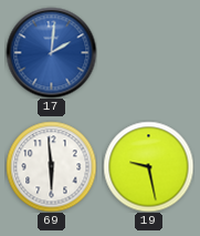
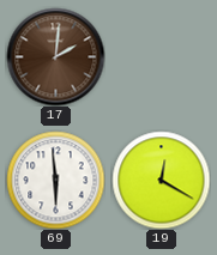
17 dial: blue -> brown (55, 56)
19: 9:28 -> 12:20 (161, 180)
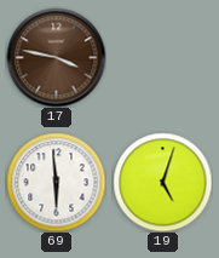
17: 2:01 -> 3:47 (56, 57)
19: 12:20 -> 5:03 (162, 182)
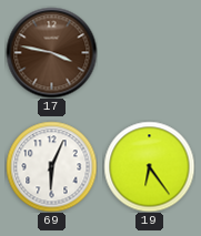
69: 5:59 -> 6:04 (51, 166)
19: 5:03 -> 6:24 (149, 166)
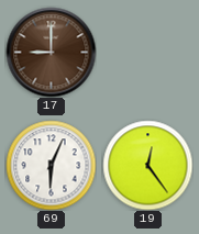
17: 3:47 -> 9:00 (51, 52)
19: 6:24 -> 12:24 (147, 165)
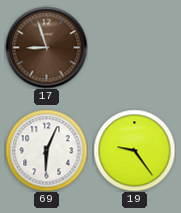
17: 9:00 -> 8:57 (46, 47)
19: 12:24 -> 9:24 (134, 150)
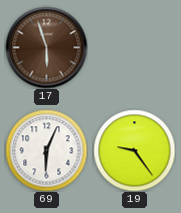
17: 8:57 -> 5:57 (46, 47)
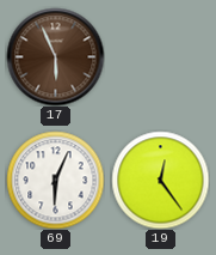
17: 5:57 -> 5:56 (55, 56)
19: 9:24 -> 12:24 (160, 180)
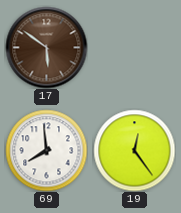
17: 5:56 -> 5:51 (46, 47)
69: 6:04 -> 7:59 (46, 150)
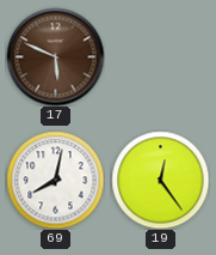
17: 5:51 -> 5:49 (55, 56)
69: 7:59 -> 8:02 (55, 180)
